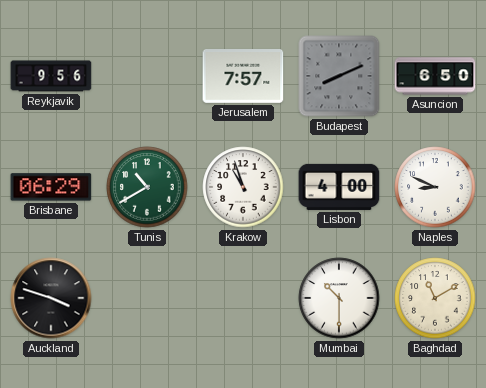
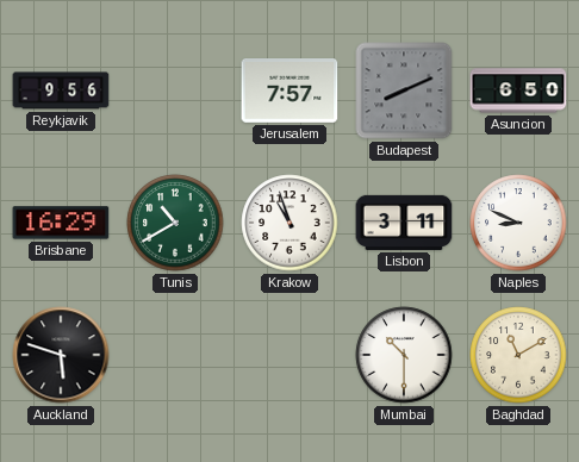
Brisbane: 06:29 -> 16:29 (61, 223)
Lisbon: 4:00 -> 3:11 (404, 223)
Auckland: 3:48 -> 5:48 (61, 355)
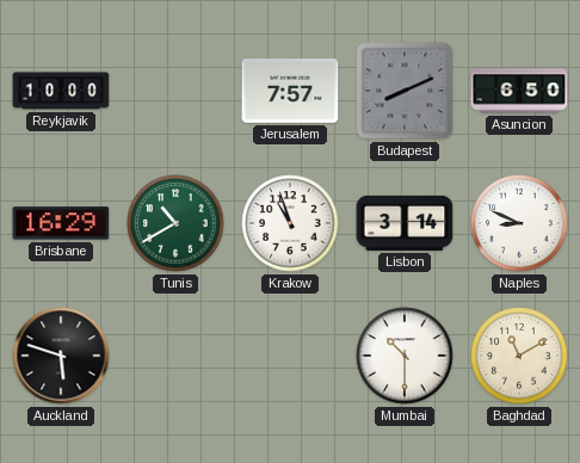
Reykjavik: 9:56 -> 10:00 (61, 91)
Lisbon: 3:11 -> 3:14 (405, 223)
